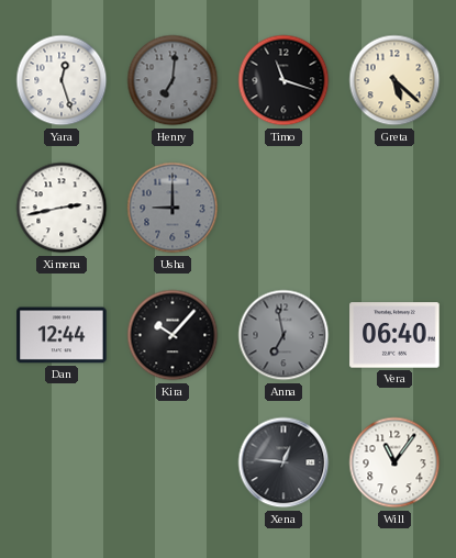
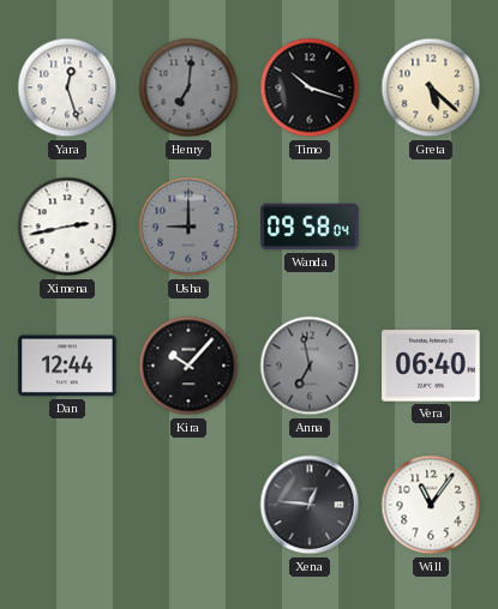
Timo: 11:18 -> 10:18 (310, 88)
Wanda: none -> 09:58 (310, 227)
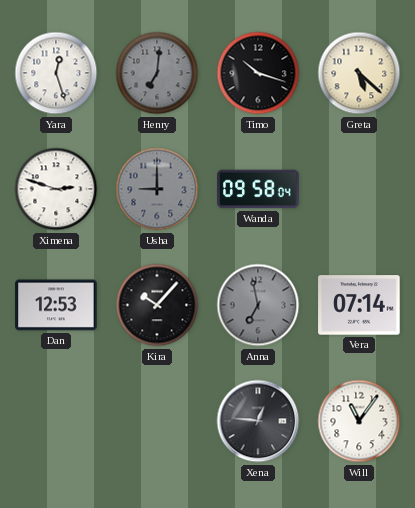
Ximena: 2:43 -> 2:48 (56, 189)
Dan: 12:44 -> 12:53 (56, 305)
Vera: 06:40 -> 07:14 (359, 305)
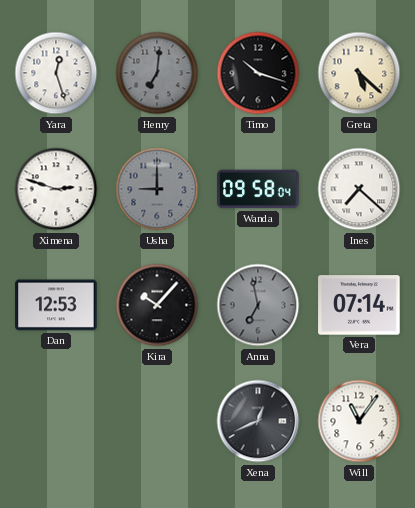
Ines: none -> 7:22 (359, 189)
Xena: 12:46 -> 12:41 (258, 421)
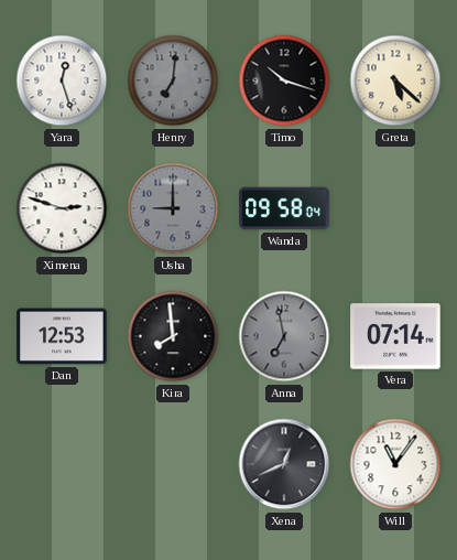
Ines: 7:22 -> none (359, 189)
Kira: 10:07 -> 7:59 (173, 336)
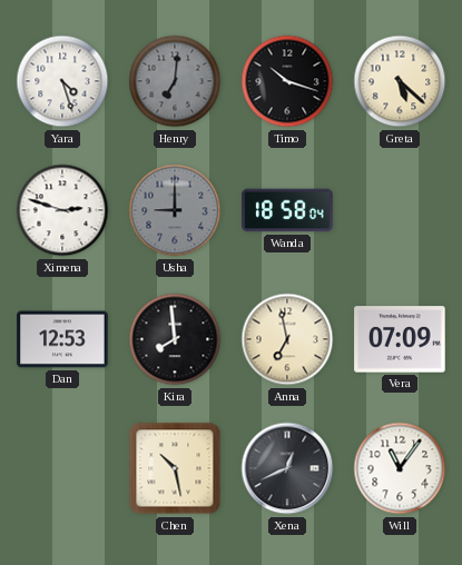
Yara: 12:27 -> 4:27 (62, 81)
Wanda: 09:58 -> 18:58 (287, 210)
Anna dial: grey -> cream (287, 339)
Vera: 07:14 -> 07:09 (400, 339)
Chen: none -> 10:28 (175, 468)
